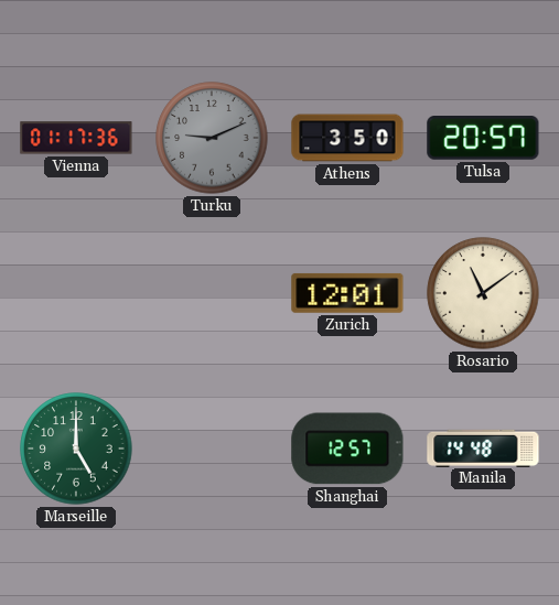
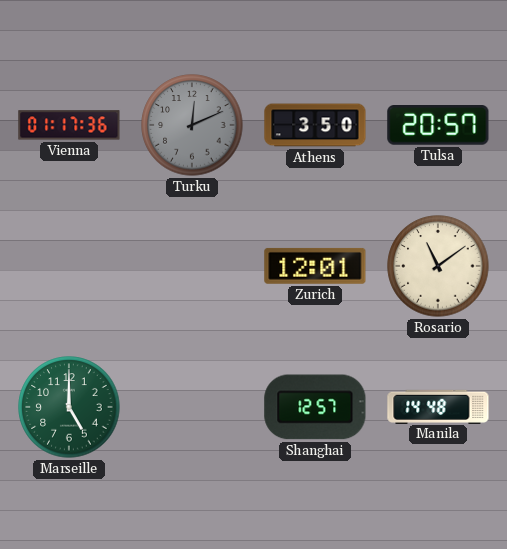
Turku: 9:11 -> 12:11 (192, 125)
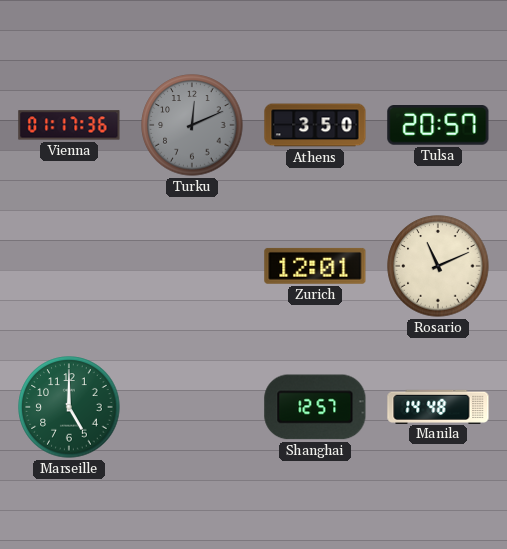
Rosario: 11:09 -> 11:11 (438, 266)
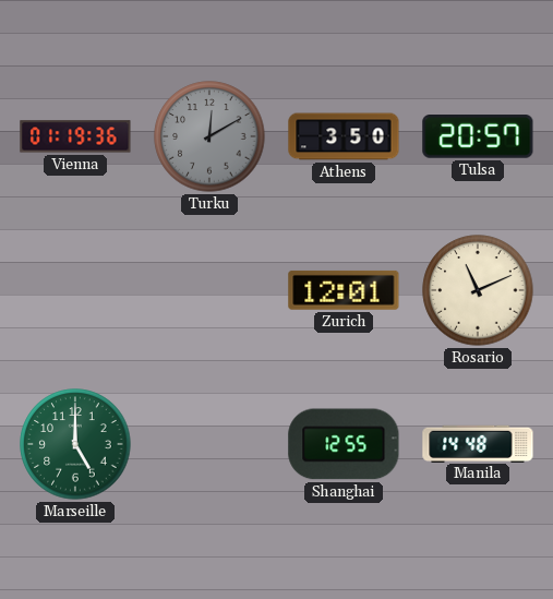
Vienna: 01:17 -> 01:19 (75, 136)
Turku: 12:11 -> 12:10 (209, 136)
Shanghai: 12:57 -> 12:55 (344, 444)
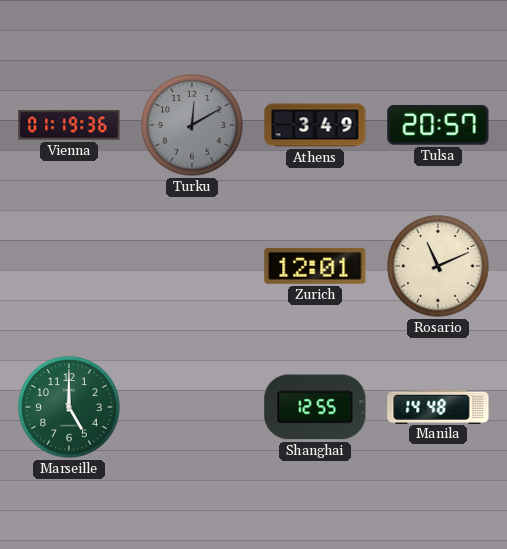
Athens: 3:50 -> 3:49 (315, 125)
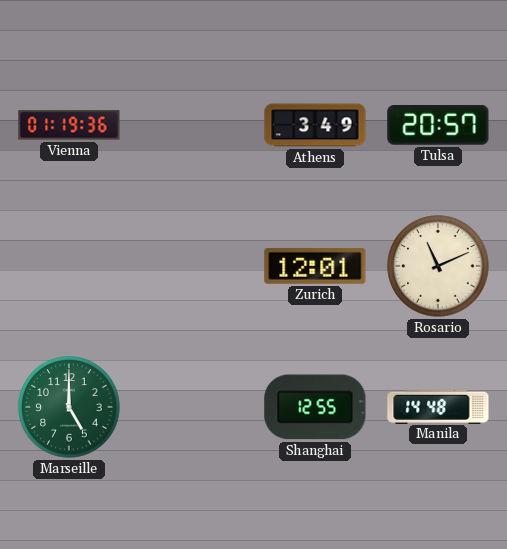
Turku: 12:10 -> none (192, 125)
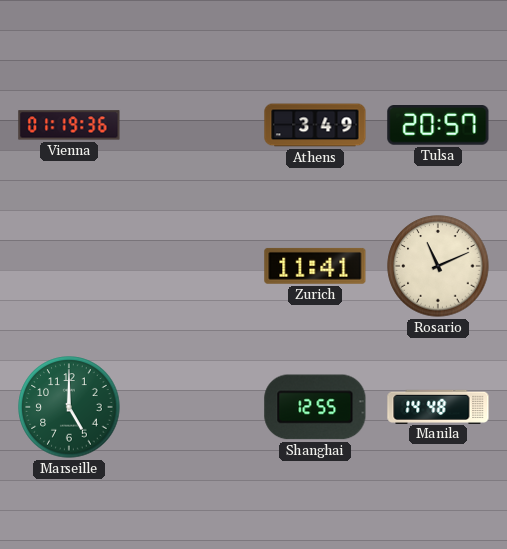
Zurich: 12:01 -> 11:41 (315, 266)
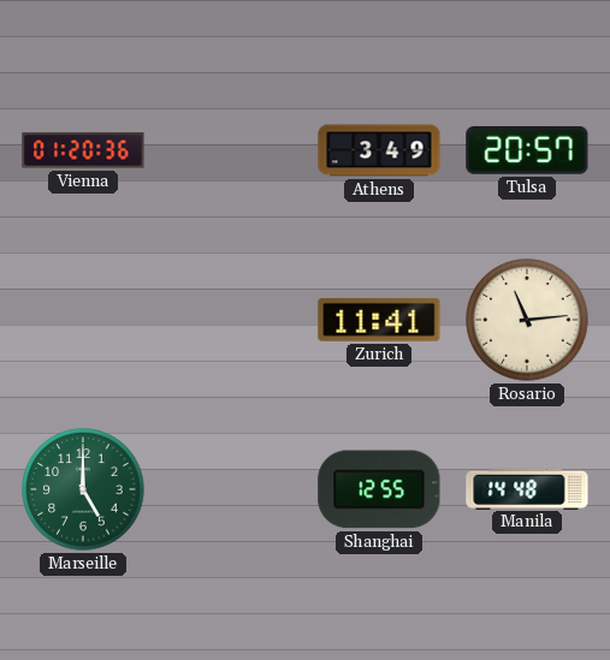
Vienna: 01:19 -> 01:20 (83, 150)
Rosario: 11:11 -> 11:14 (527, 320)
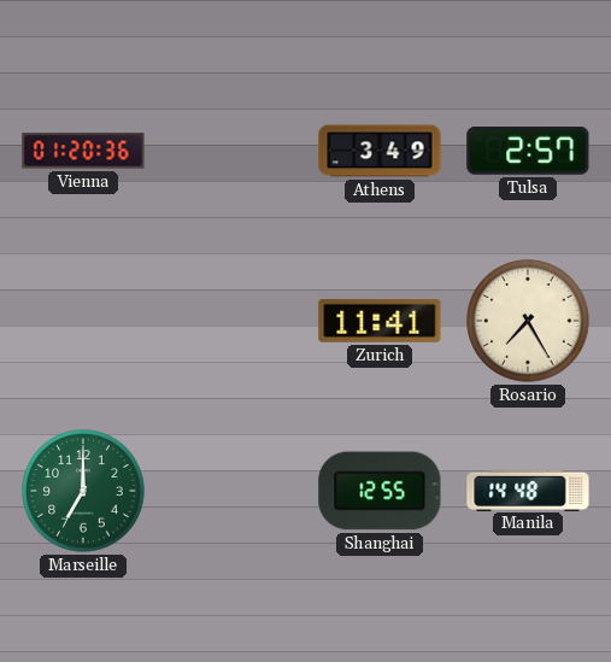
Tulsa: 20:57 -> 2:57 (528, 152)
Rosario: 11:14 -> 7:25 (528, 321)
Marseille: 5:00 -> 7:00 (83, 491)
